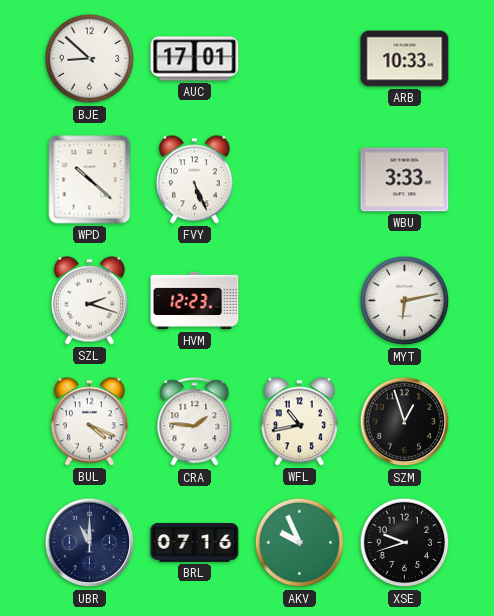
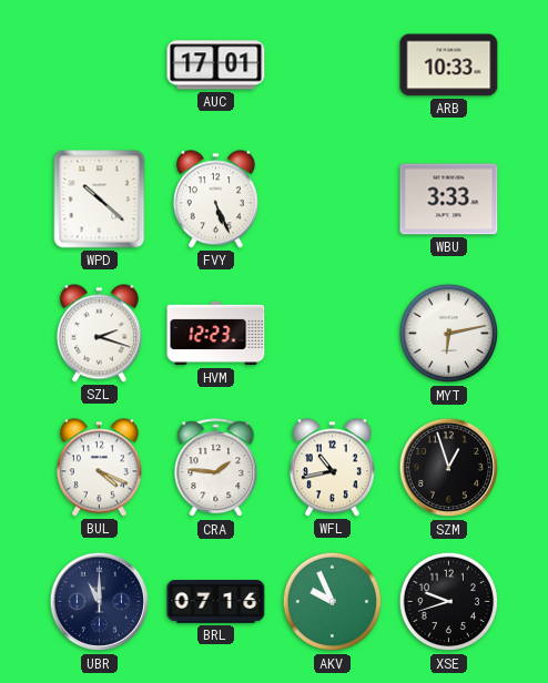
BJE: 8:52 -> none (90, 59)
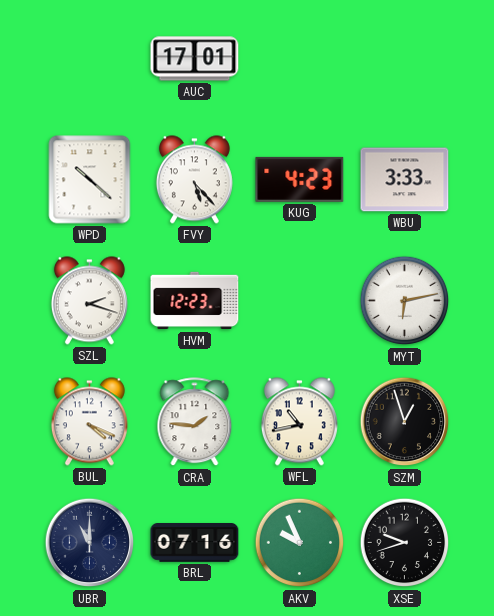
ARB: 10:33 -> none (449, 65)
FVY: 5:26 -> 5:23 (194, 180)
KUG: none -> 4:23 (300, 179)
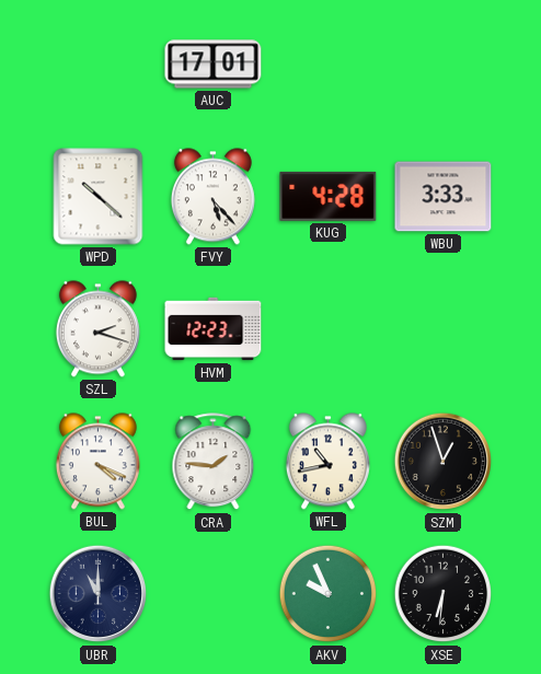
KUG: 4:23 -> 4:28 (329, 196)
MYT: 6:13 -> none (405, 301)
BRL: 07:16 -> none (195, 543)
XSE: 9:42 -> 6:31 (444, 594)
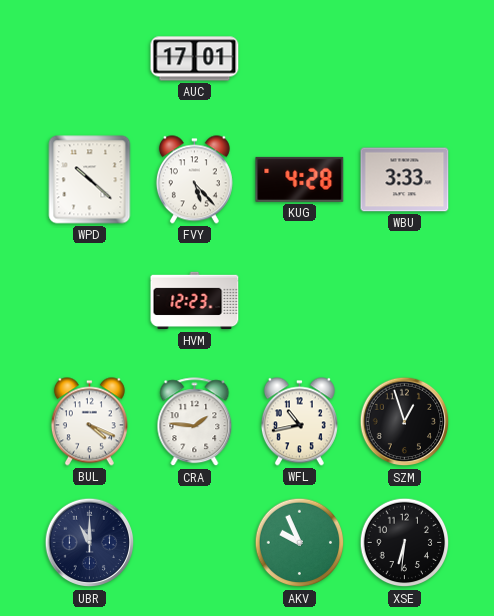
SZL: 2:18 -> none (97, 329)
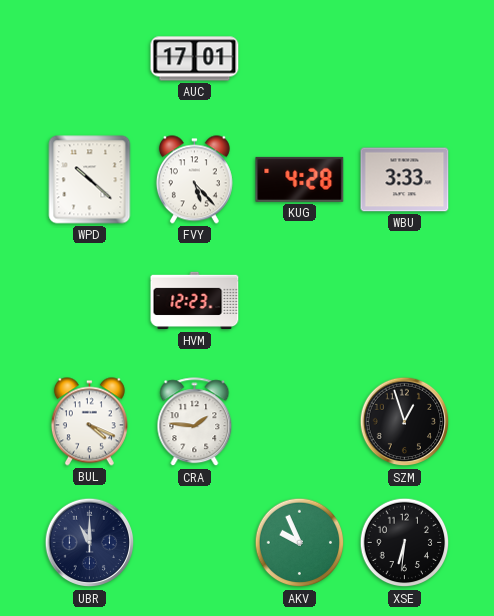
WFL: 10:43 -> none (299, 422)
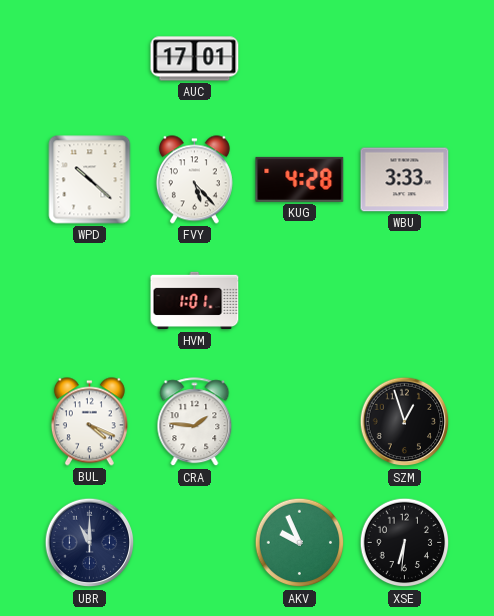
HVM: 12:23 -> 1:01 (195, 301)
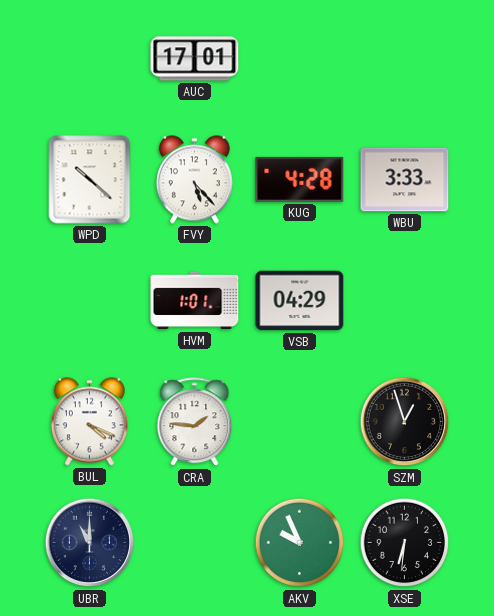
VSB: none -> 04:29 (300, 301)
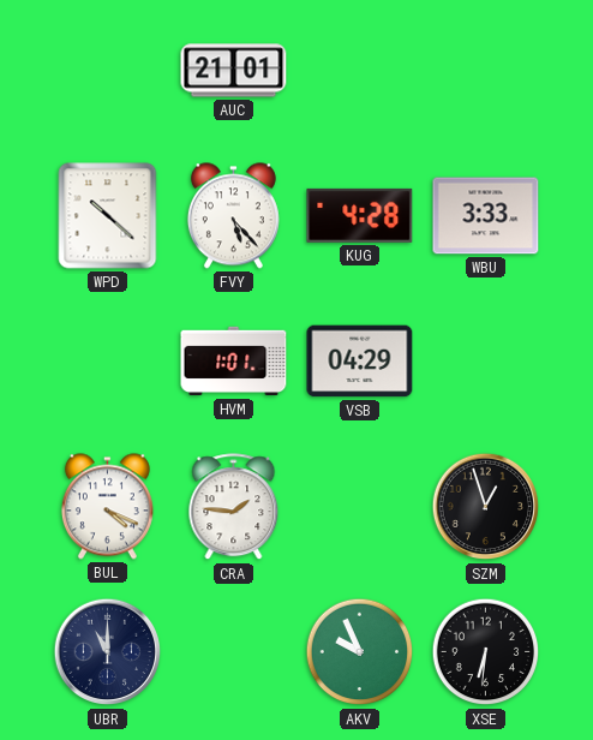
AUC: 17:01 -> 21:01 (234, 71)
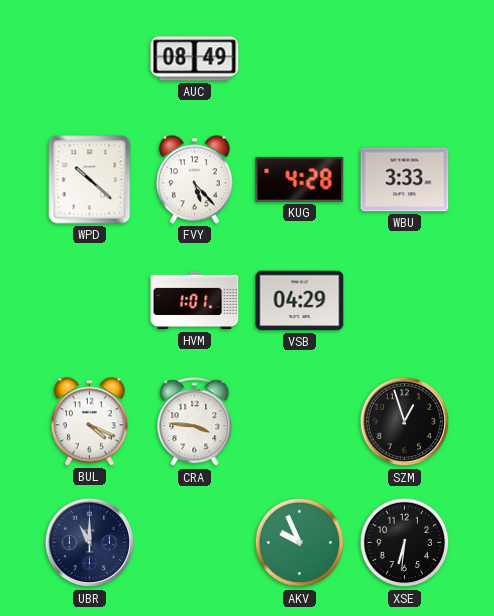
AUC: 21:01 -> 08:49 (195, 59)
CRA: 1:46 -> 3:46 (195, 422)
